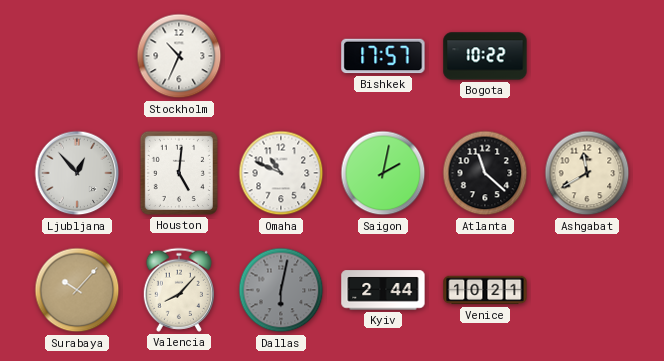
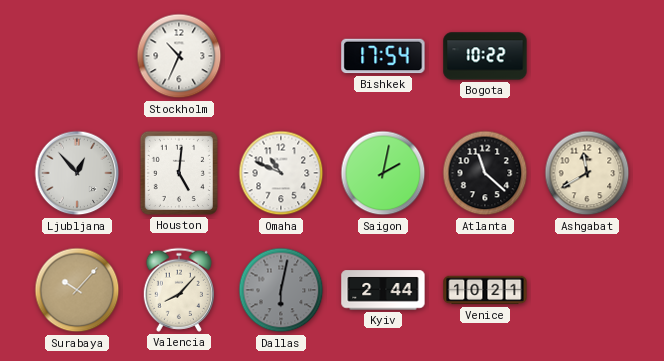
Bishkek: 17:57 -> 17:54 (383, 56)
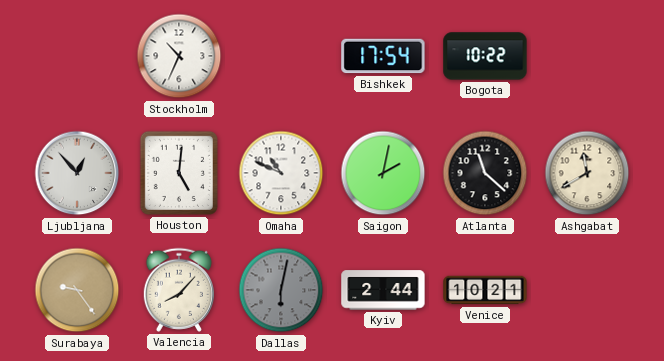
Surabaya: 10:07 -> 9:24 (77, 290)
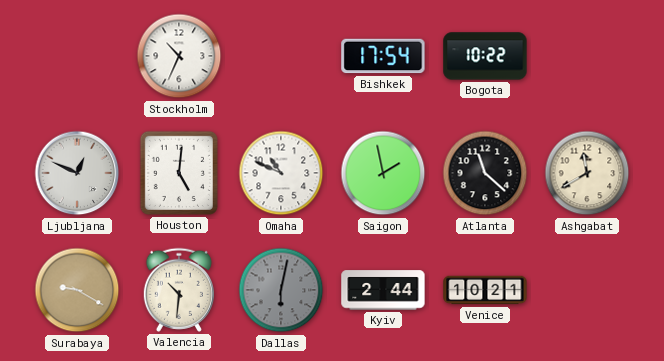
Ljubljana: 12:53 -> 12:49 (77, 173)
Saigon: 2:02 -> 1:58 (383, 173)
Surabaya: 9:24 -> 9:20 (77, 290)
Valencia: 8:07 -> 10:31 (179, 290)
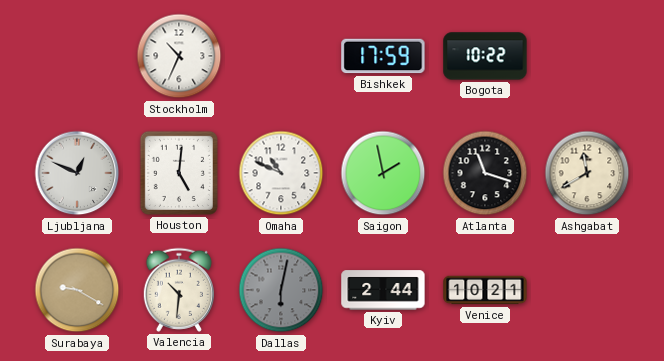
Bishkek: 17:54 -> 17:59 (383, 56)
Atlanta: 11:22 -> 11:18 (485, 173)
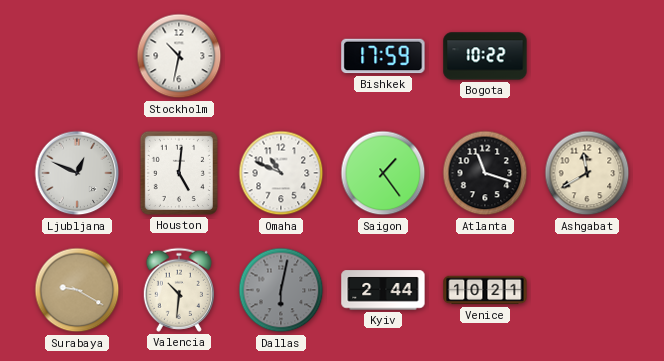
Stockholm: 10:34 -> 10:32 (179, 56)
Saigon: 1:58 -> 1:24 (383, 173)
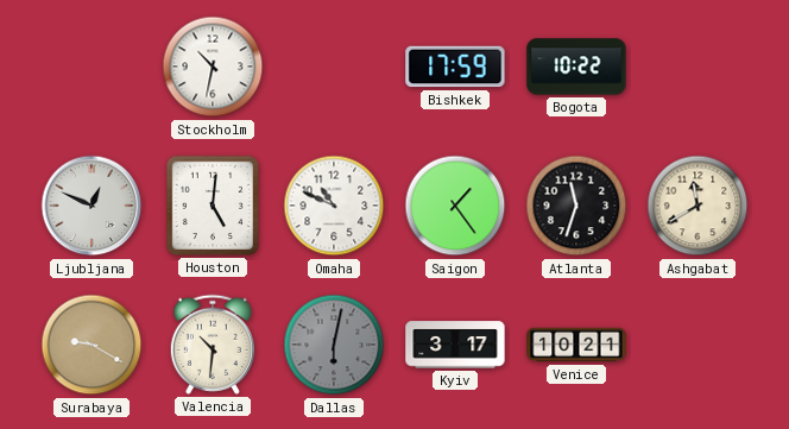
Atlanta: 11:18 -> 11:33 (576, 206)
Kyiv: 2:44 -> 3:17 (455, 345)
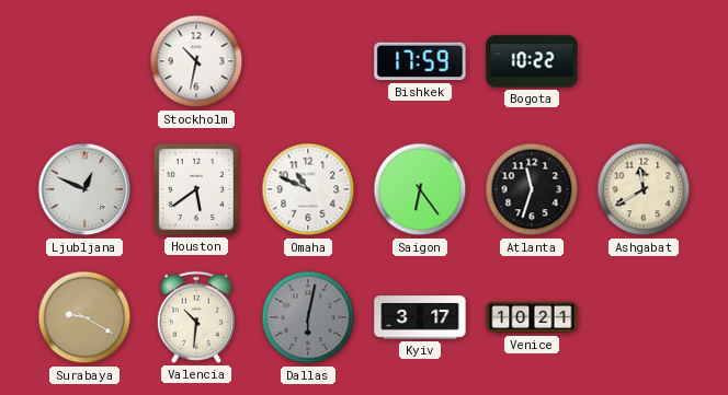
Houston: 5:01 -> 5:39 (196, 189)
Saigon: 1:24 -> 6:24 (420, 189)
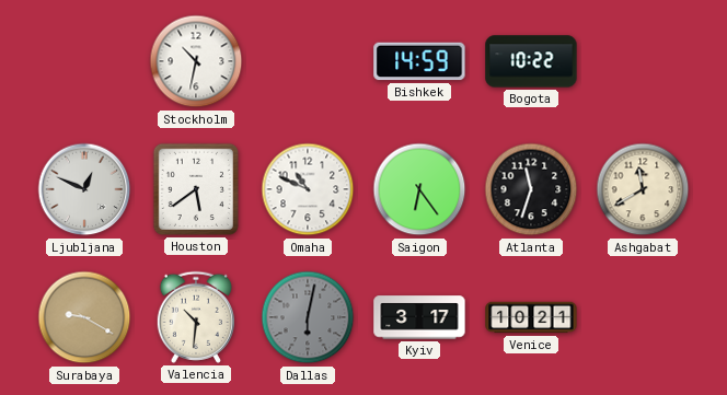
Bishkek: 17:59 -> 14:59 (419, 61)
